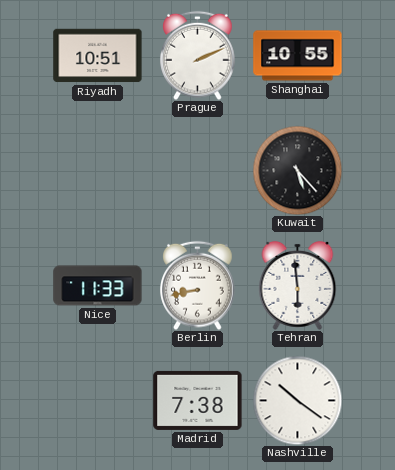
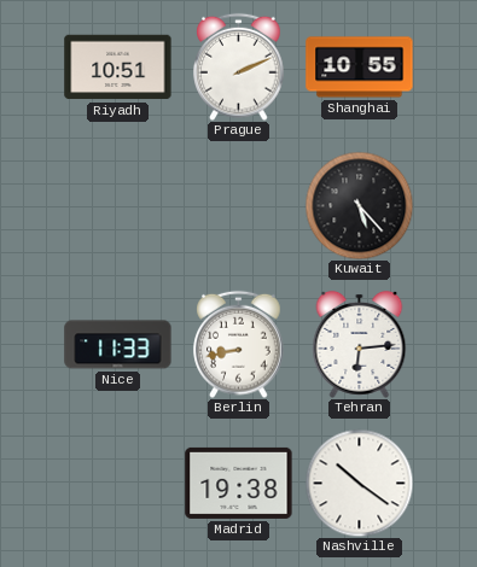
Tehran: 5:59 -> 6:14 (360, 344)
Madrid: 7:38 -> 19:38 (239, 483)
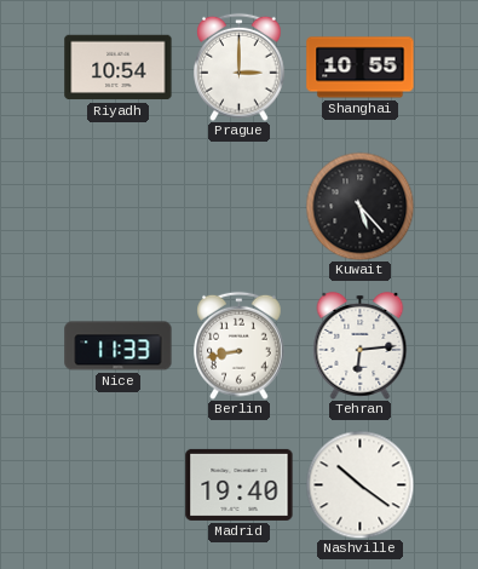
Riyadh: 10:51 -> 10:54 (119, 68)
Prague: 2:11 -> 3:00 (240, 67)
Madrid: 19:38 -> 19:40 (240, 484)
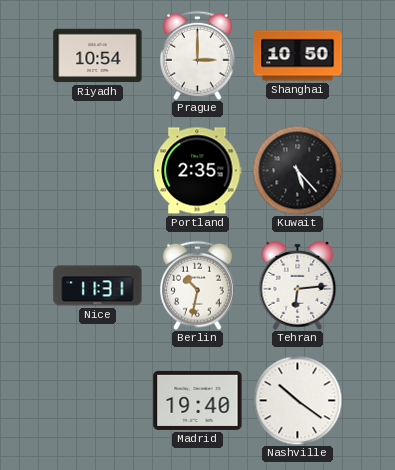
Shanghai: 10:55 -> 10:50 (298, 56)
Portland: none -> 2:35 (198, 171)
Nice: 11:33 -> 11:31 (98, 286)
Berlin: 8:43 -> 10:32 (198, 285)
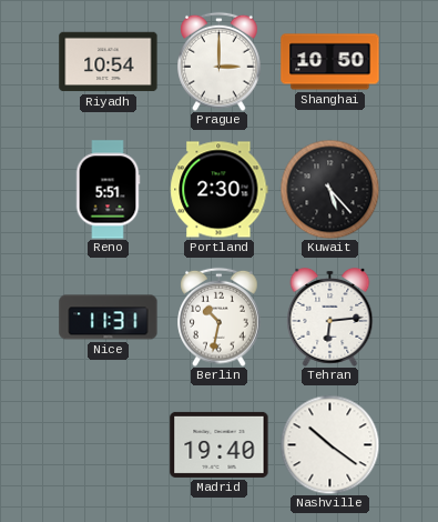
Reno: none -> 5:51 (108, 190)
Portland: 2:35 -> 2:30 (220, 190)
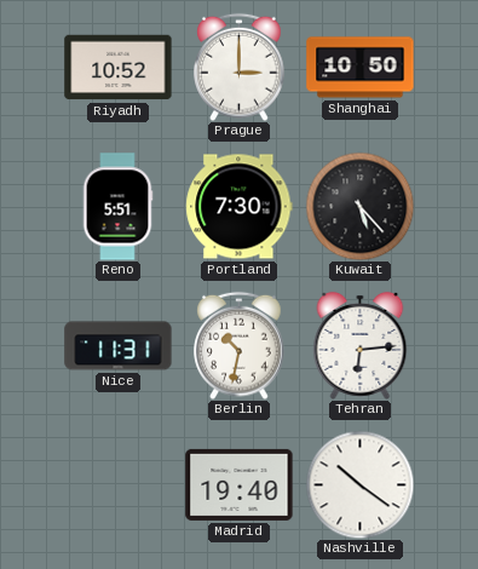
Riyadh: 10:54 -> 10:52 (119, 68)
Portland: 2:30 -> 7:30 (240, 207)
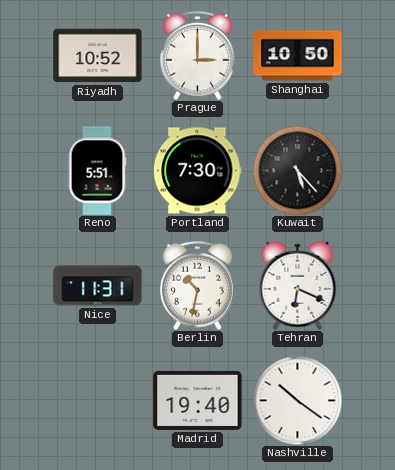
Tehran: 6:14 -> 6:19 (298, 285)
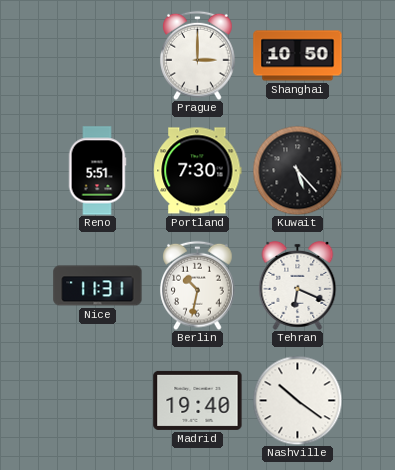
Riyadh: 10:52 -> none (98, 56)
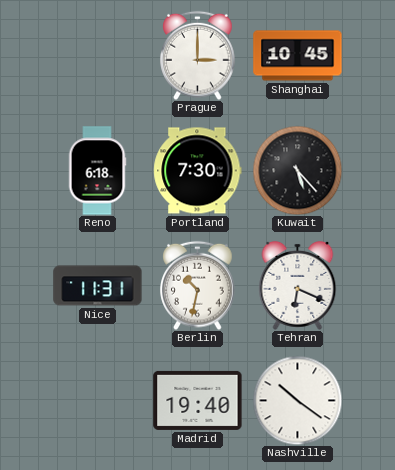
Shanghai: 10:50 -> 10:45 (298, 56)
Reno: 5:51 -> 6:18 (97, 171)
